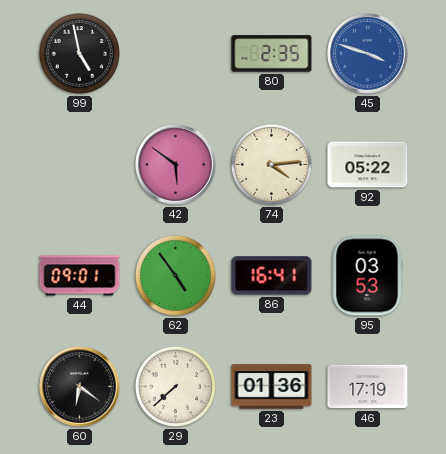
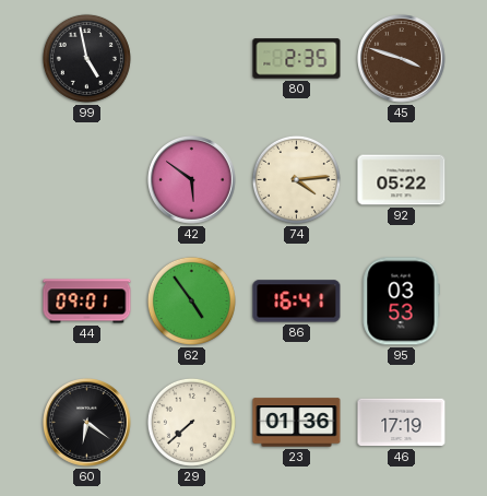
45 dial: blue -> brown (402, 59)
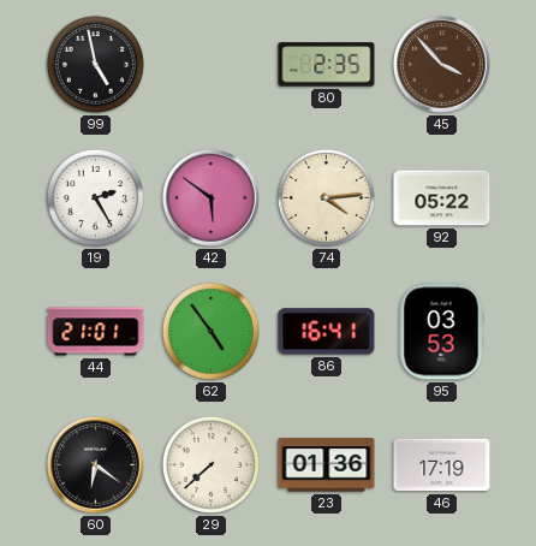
45: 3:48 -> 3:53 (442, 65)
19: none -> 2:25 (95, 197)
44: 09:01 -> 21:01 (96, 332)
